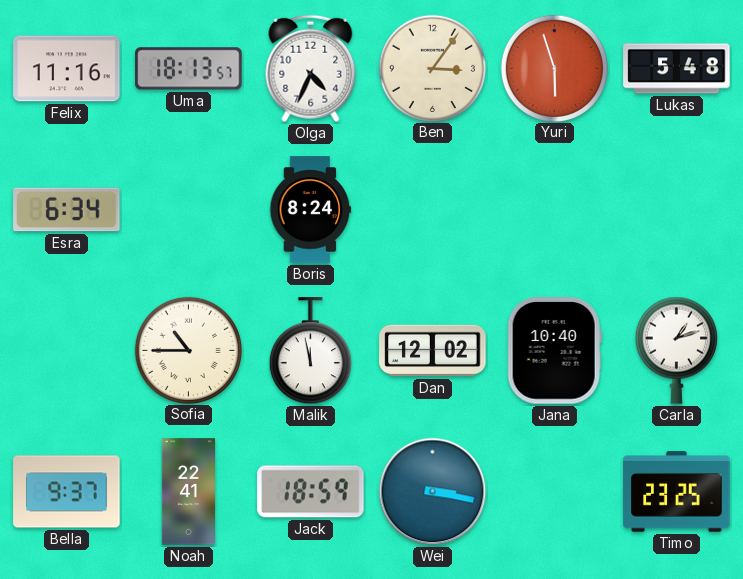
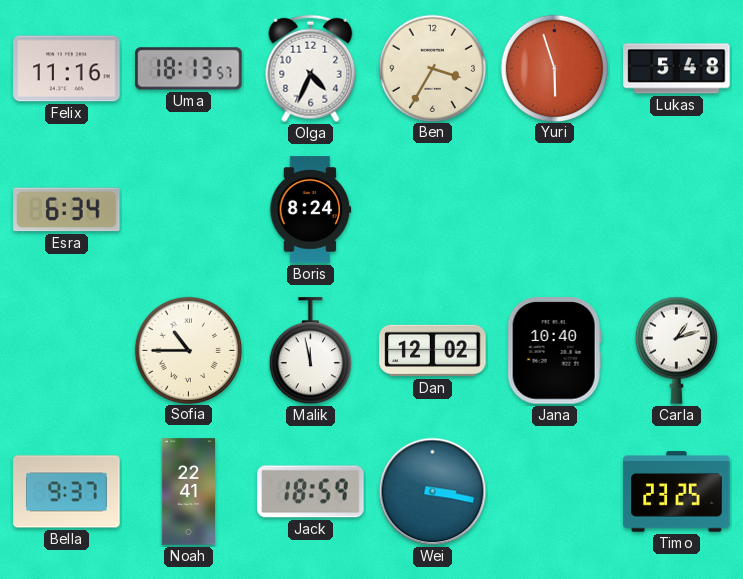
Ben: 3:06 -> 3:35 (432, 68)
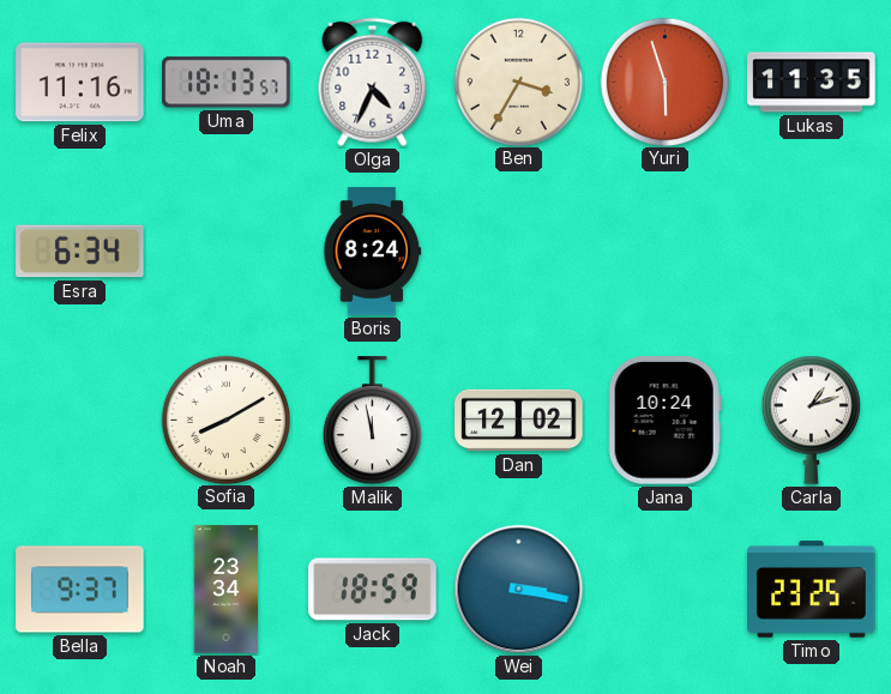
Lukas: 5:48 -> 11:35 (812, 83)
Sofia: 10:45 -> 8:10 (225, 420)
Jana: 10:40 -> 10:24 (664, 421)
Noah: 22:41 -> 23:34 (227, 590)
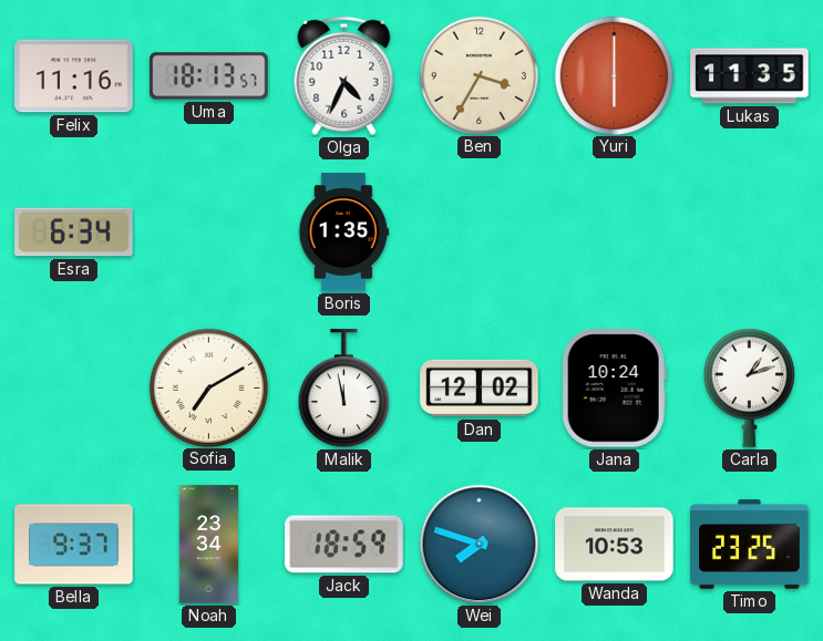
Yuri: 5:57 -> 6:00 (614, 75)
Boris: 8:24 -> 1:35 (344, 232)
Sofia: 8:10 -> 7:10 (208, 387)
Wei: 3:17 -> 7:48 (480, 545)
Wanda: none -> 10:53 (615, 545)
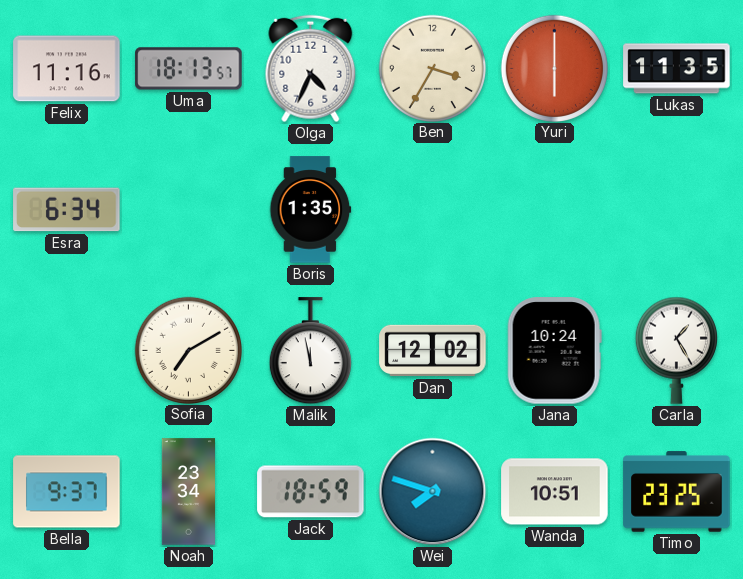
Carla: 1:12 -> 1:25 (676, 350)
Wanda: 10:53 -> 10:51 (555, 492)
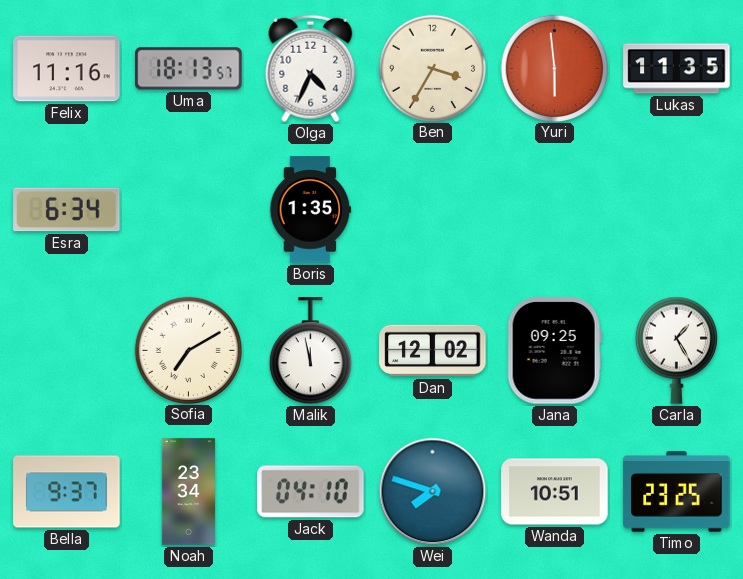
Yuri: 6:00 -> 5:59 (554, 68)
Jana: 10:24 -> 09:25 (554, 351)
Jack: 18:59 -> 04:10 (311, 492)
